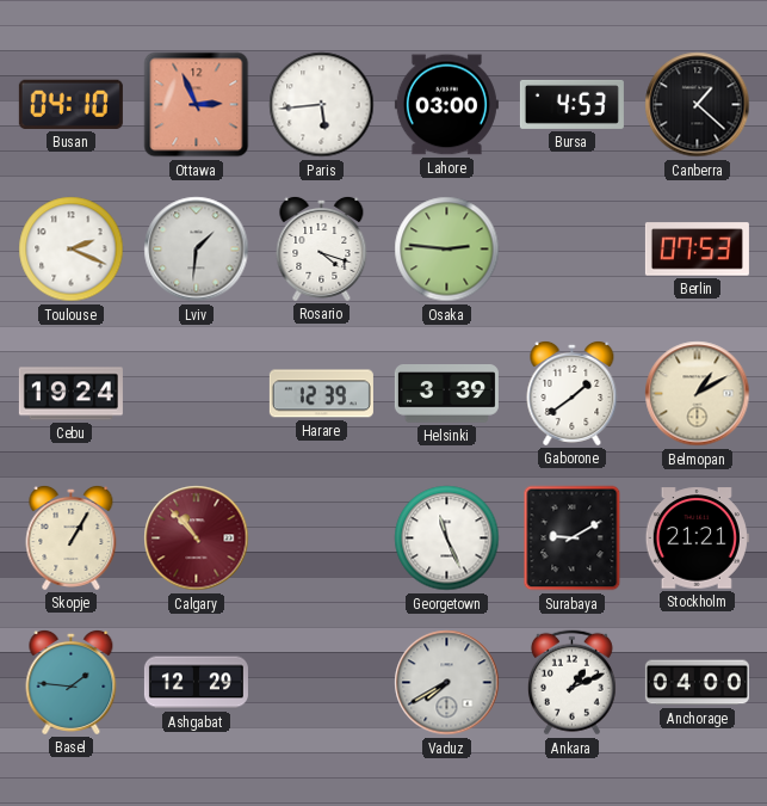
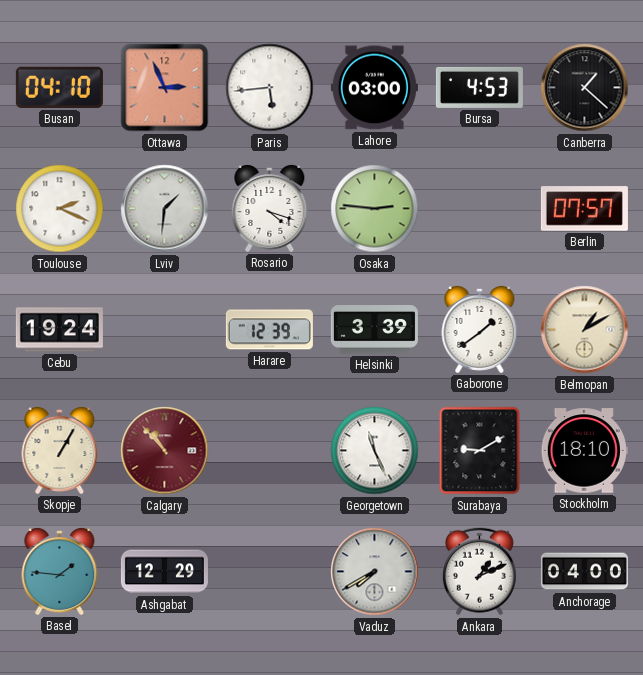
Berlin: 07:53 -> 07:57 (584, 209)
Stockholm: 21:21 -> 18:10 (584, 451)
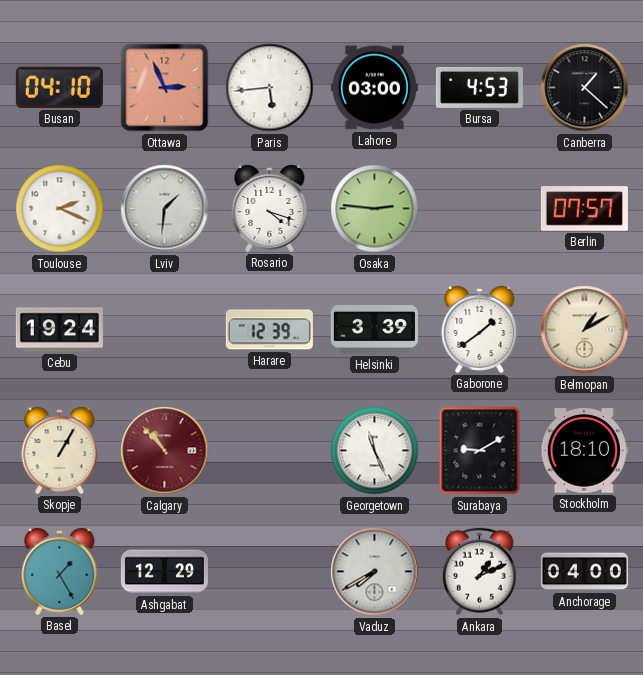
Basel: 1:46 -> 1:25 (60, 571)
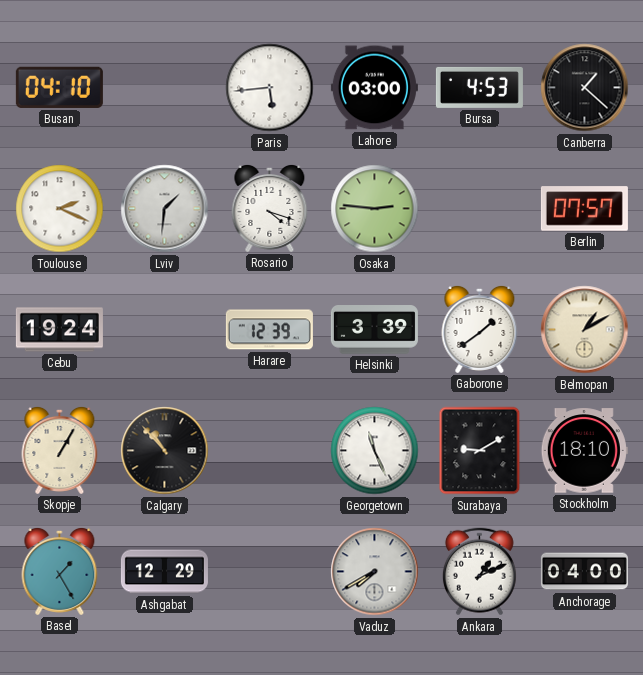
Ottawa: 2:56 -> none (165, 88)
Calgary dial: burgundy -> black (165, 451)
